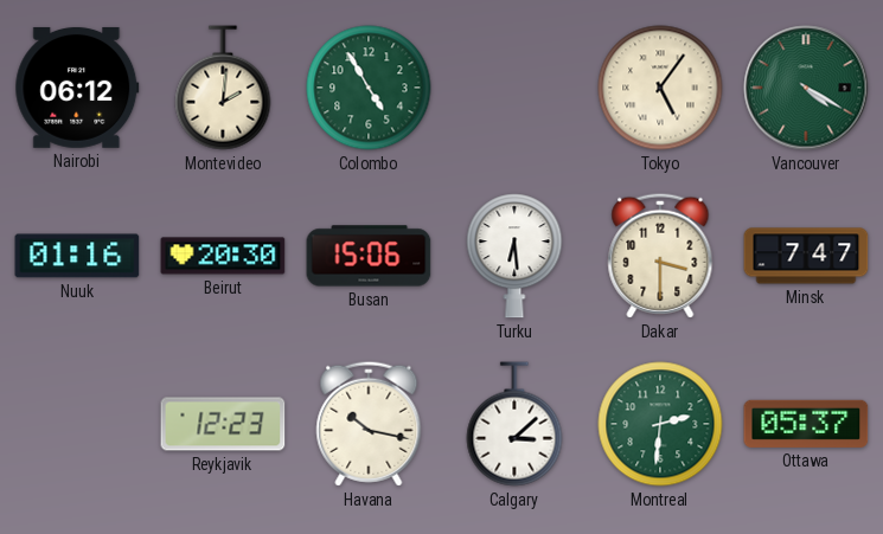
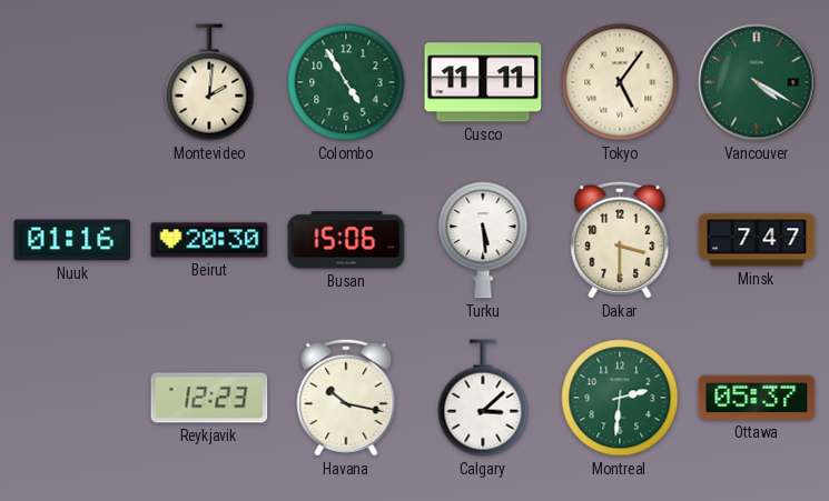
Nairobi: 06:12 -> none (77, 88)
Cusco: none -> 11:11 (483, 82)
Turku: 6:29 -> 5:29 (483, 240)
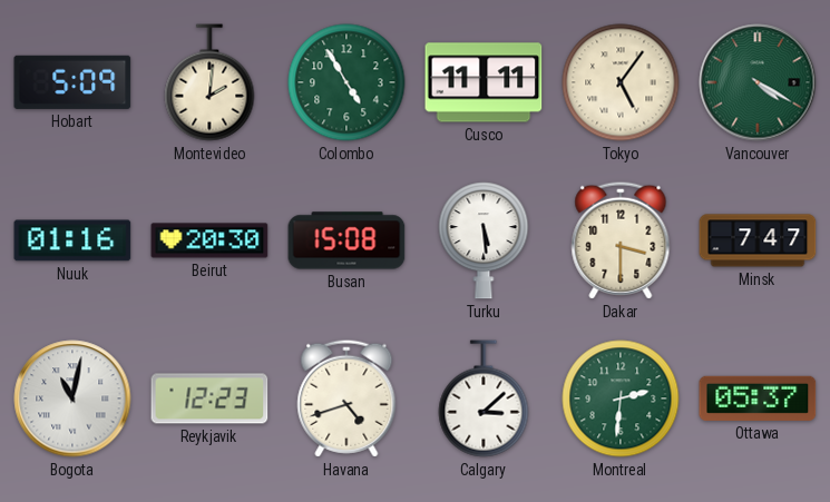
Hobart: none -> 5:09 (72, 82)
Busan: 15:06 -> 15:08 (346, 240)
Bogota: none -> 11:02 (72, 398)
Havana: 10:17 -> 4:42 (346, 398)
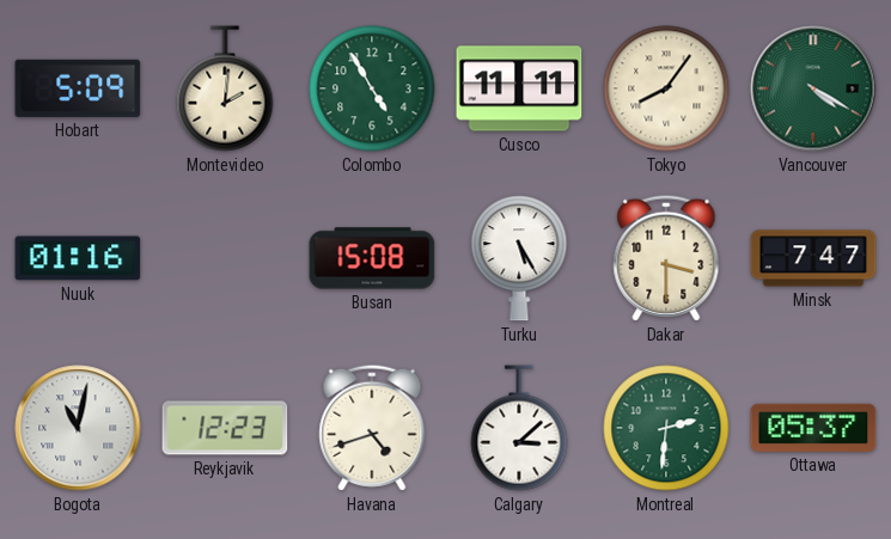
Tokyo: 5:06 -> 8:06 (666, 88)
Beirut: 20:30 -> none (209, 240)
Turku: 5:29 -> 5:25 (519, 258)
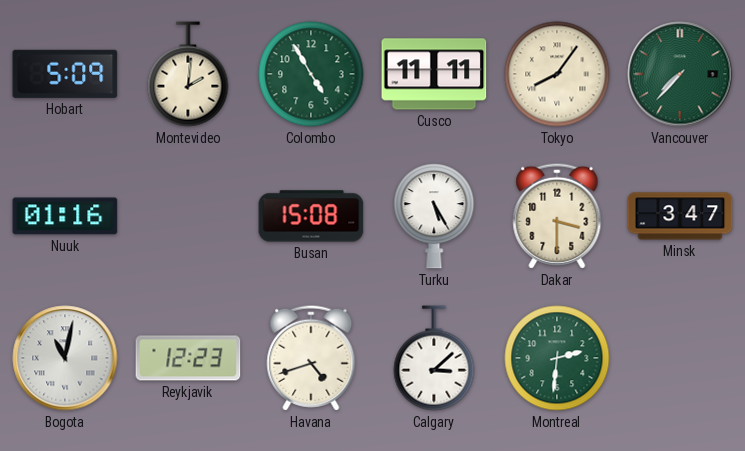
Vancouver: 4:20 -> 7:37 (680, 74)
Minsk: 7:47 -> 3:47 (680, 216)
Ottawa: 05:37 -> none (813, 428)
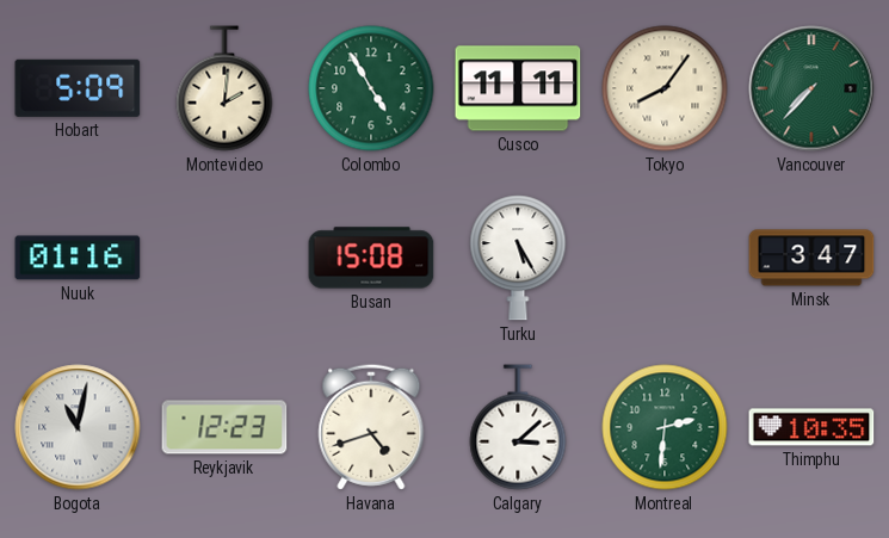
Dakar: 3:30 -> none (557, 216)
Thimphu: none -> 10:35 (811, 427)
